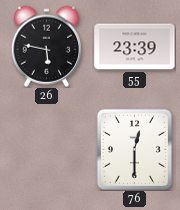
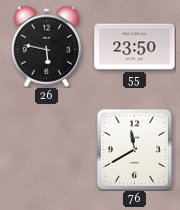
55: 23:39 -> 23:50 (135, 47)
76: 12:30 -> 11:40 (134, 149)
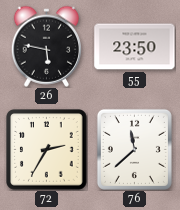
72: none -> 2:35 (47, 150)
76: 11:40 -> 11:38 (134, 149)
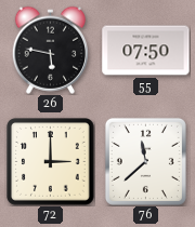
55: 23:50 -> 07:50 (146, 51)
72: 2:35 -> 3:00 (51, 162)
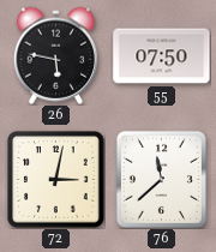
72: 3:00 -> 3:02 (56, 180)
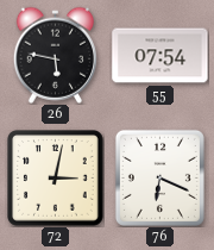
55: 07:50 -> 07:54 (160, 56)
76: 11:38 -> 6:19 (159, 177)
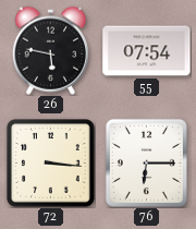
72: 3:02 -> 3:16 (51, 164)
76: 6:19 -> 6:15 (146, 162)
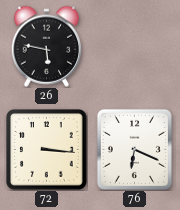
55: 07:54 -> none (147, 51)
76: 6:15 -> 6:19 (134, 149)
